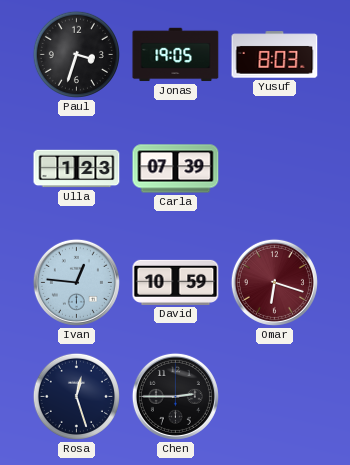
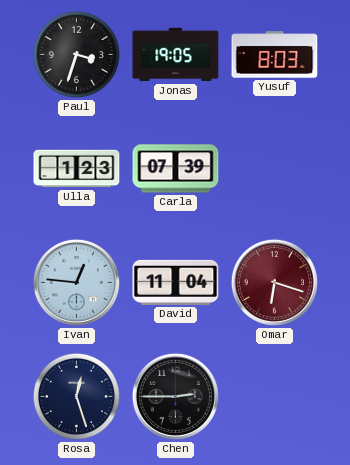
David: 10:59 -> 11:04 (176, 282)
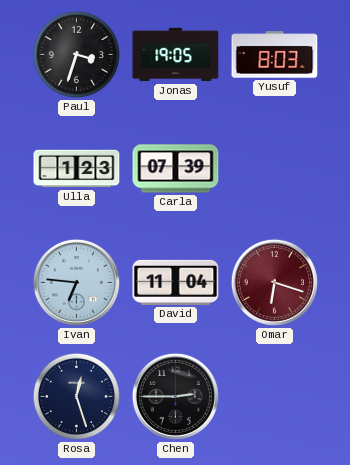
Ivan: 12:46 -> 6:46 (76, 282)
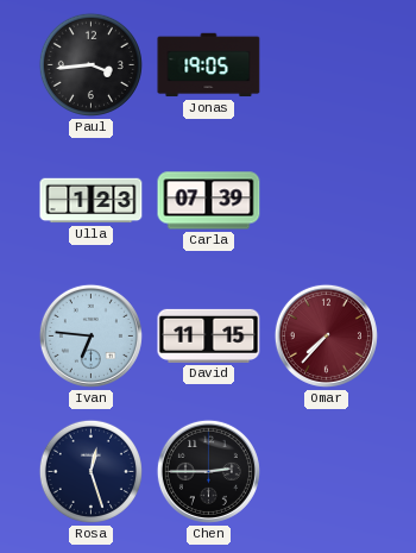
Paul: 3:33 -> 3:44 (90, 64)
Yusuf: 8:03 -> none (275, 55)
David: 11:04 -> 11:15 (209, 335)
Omar: 6:18 -> 7:37 (326, 335)
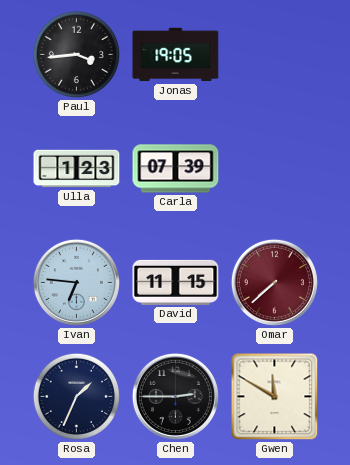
Omar: 7:37 -> 7:38 (274, 282)
Rosa: 12:27 -> 1:34 (76, 396)
Gwen: none -> 11:50 (275, 397)
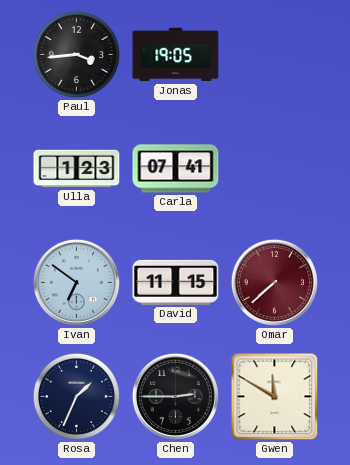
Carla: 07:39 -> 07:41 (176, 169)
Ivan: 6:46 -> 6:51 (76, 282)
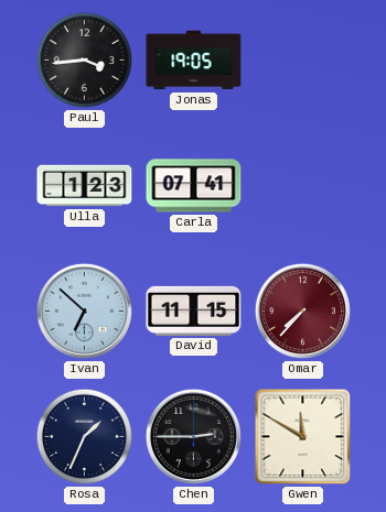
Ivan: 6:51 -> 6:52 (84, 311)
Omar: 7:38 -> 7:37 (302, 311)
